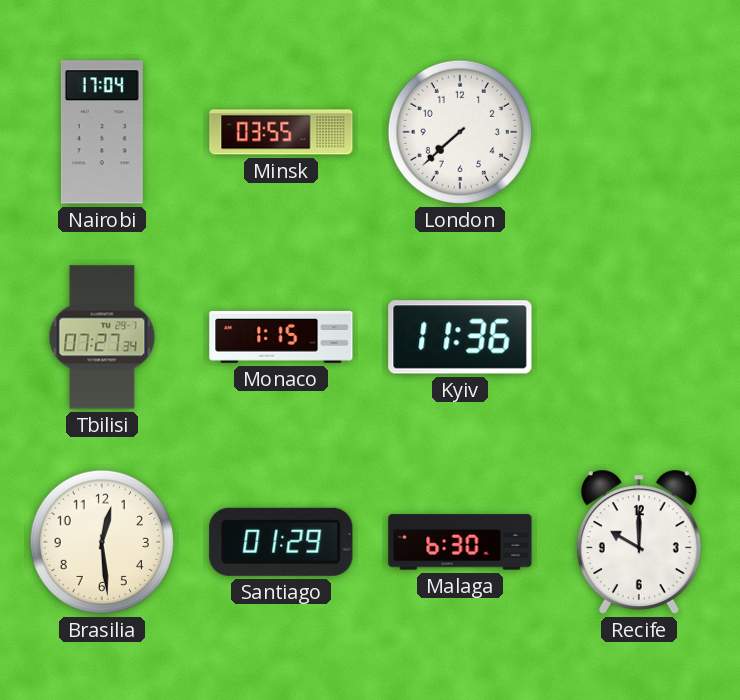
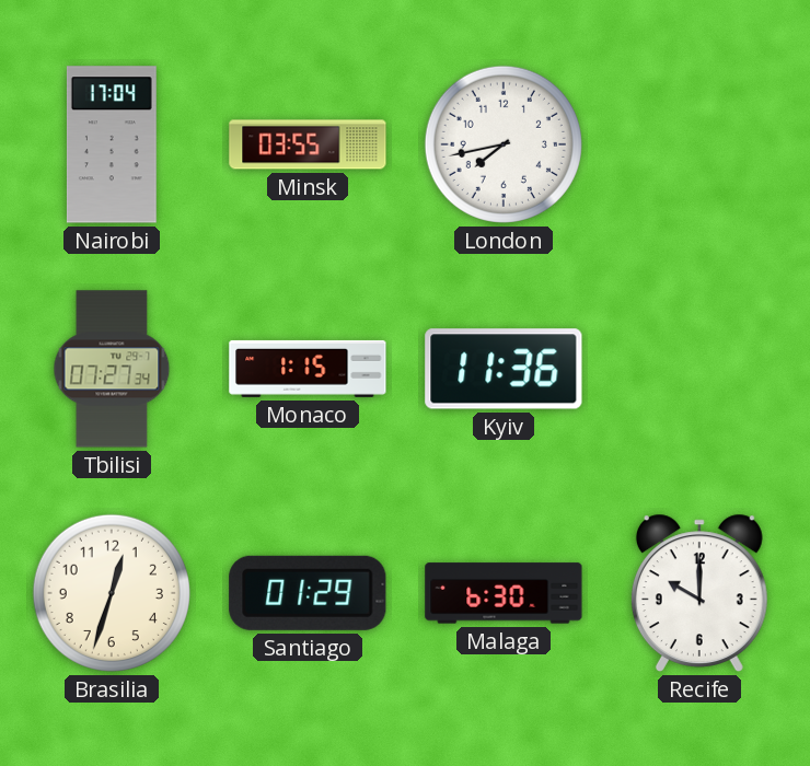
London: 7:38 -> 7:43 (504, 144)
Brasilia: 12:29 -> 12:33 (112, 593)
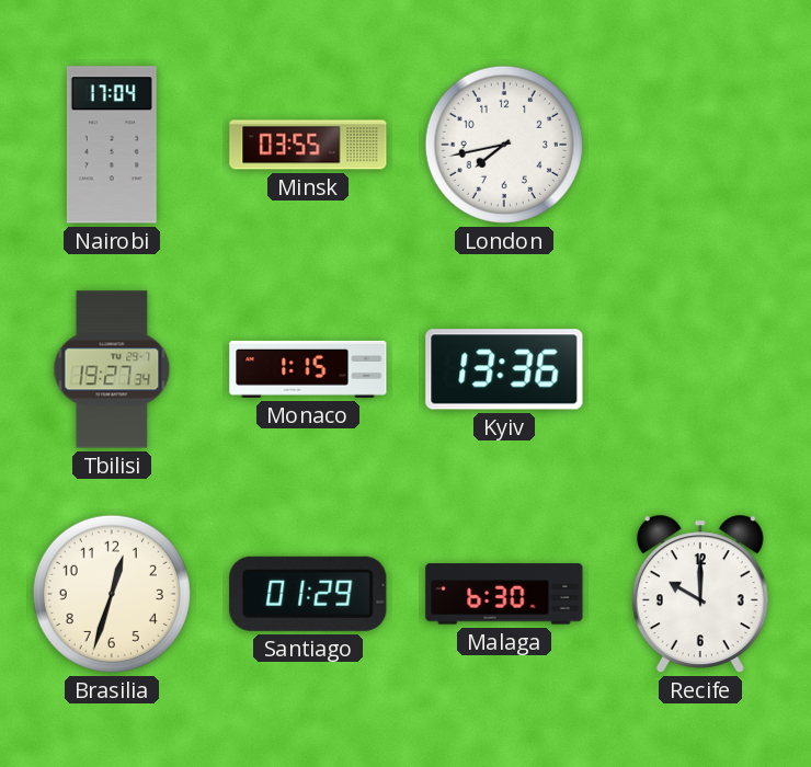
Tbilisi: 07:27 -> 19:27 (112, 369)
Kyiv: 11:36 -> 13:36 (504, 369)
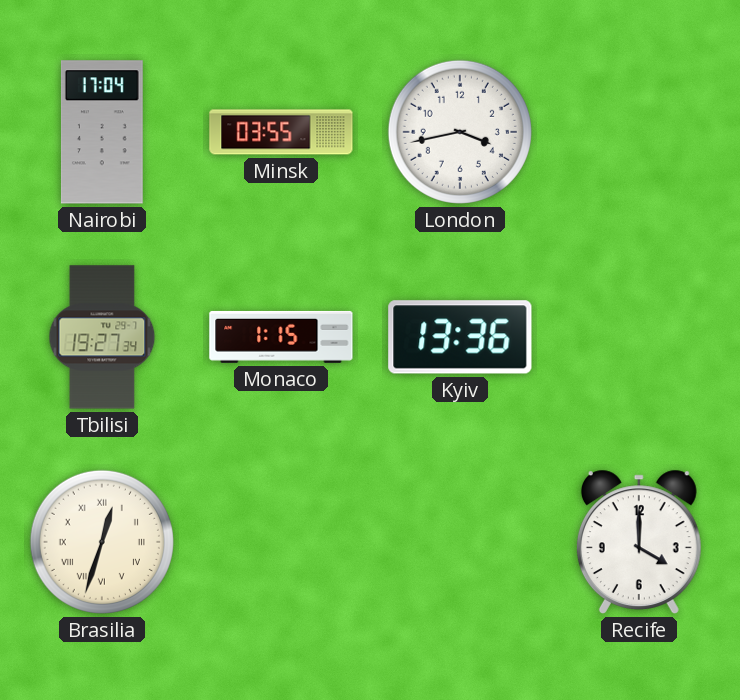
London: 7:43 -> 3:43 (460, 132)
Brasilia numerals: Arabic -> Roman (102, 542)
Santiago: 01:29 -> none (308, 594)
Malaga: 6:30 -> none (504, 594)
Recife: 10:00 -> 4:00 (639, 542)
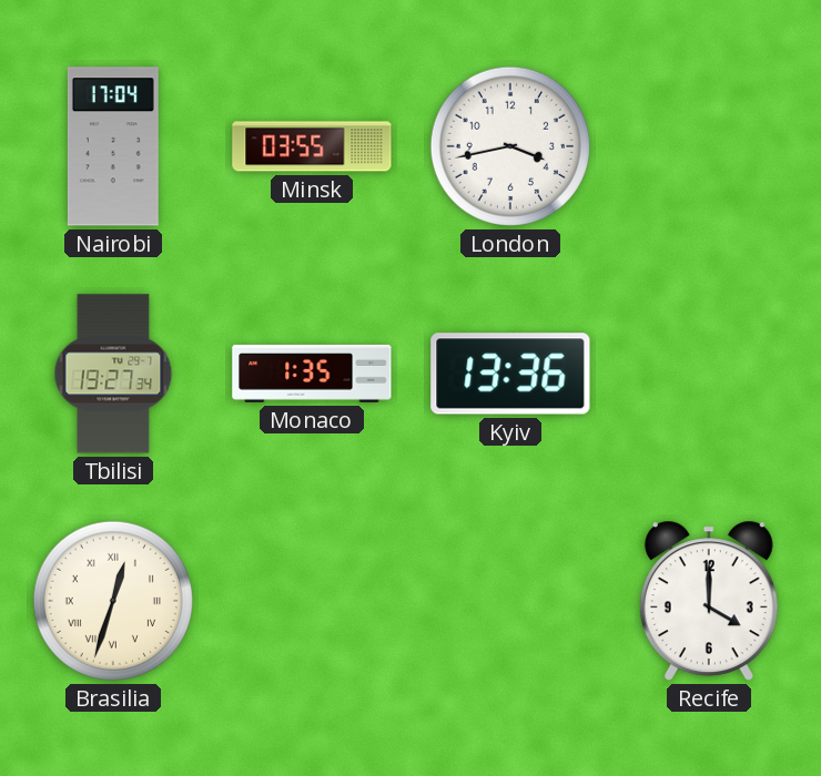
Monaco: 1:15 -> 1:35 (312, 374)
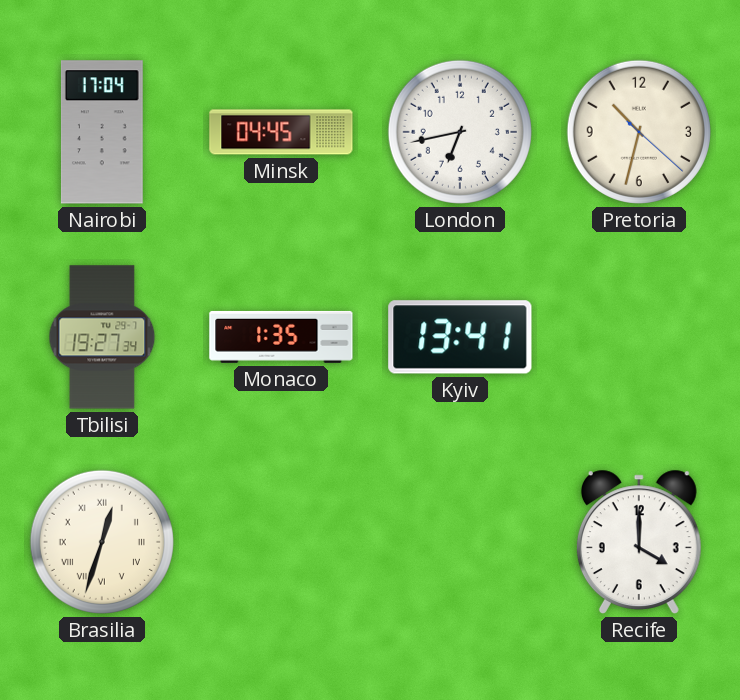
Minsk: 03:55 -> 04:45 (281, 132)
London: 3:43 -> 6:43 (460, 132)
Pretoria: none -> 10:32 (639, 132)
Kyiv: 13:36 -> 13:41 (460, 337)
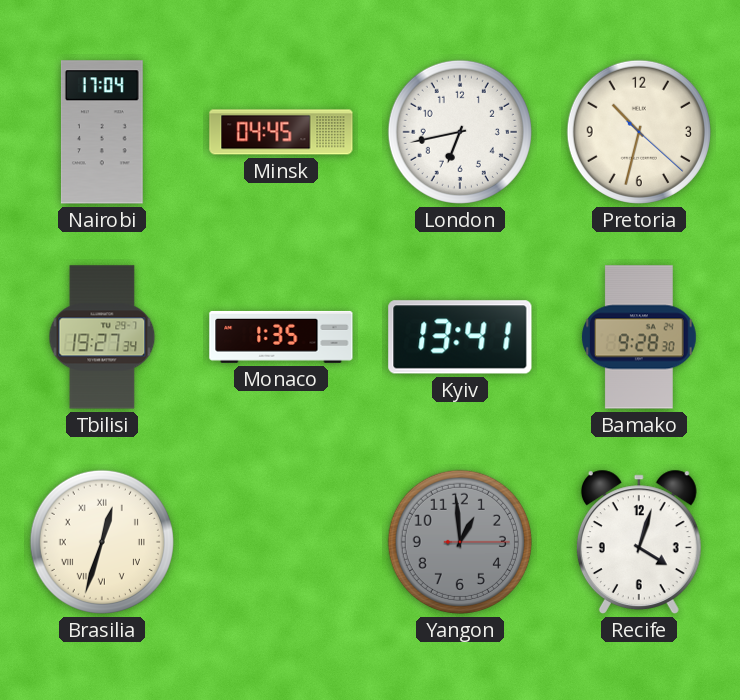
Bamako: none -> 9:28 (640, 337)
Yangon: none -> 12:59 (460, 542)
Recife: 4:00 -> 4:03 (639, 542)
